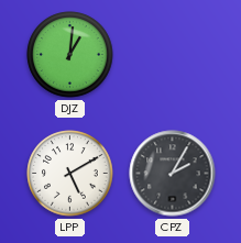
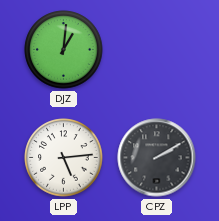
LPP: 5:10 -> 5:14 (64, 158)
CPZ: 2:05 -> 2:10 (157, 158)
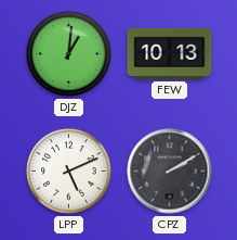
FEW: none -> 10:13 (170, 53)
LPP: 5:14 -> 5:11 (69, 172)
